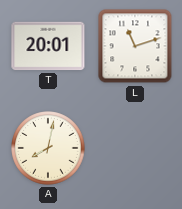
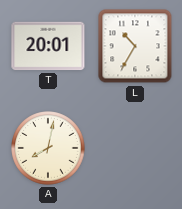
L: 11:12 -> 10:35 (135, 46)
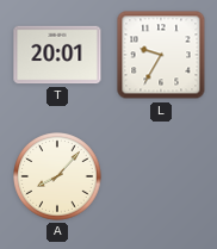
L: 10:35 -> 9:35 (161, 55)
A: 8:02 -> 8:07 (57, 176)
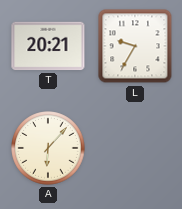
T: 20:01 -> 20:21 (48, 46)
A: 8:07 -> 6:07 (48, 148)
